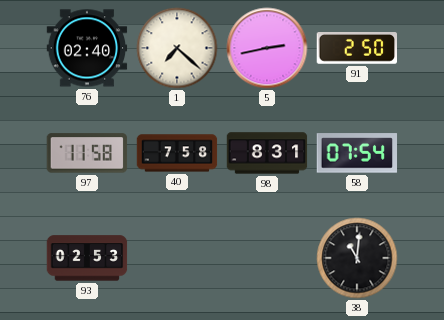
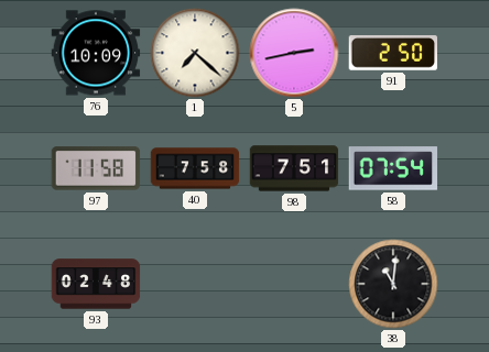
76: 02:40 -> 10:09 (96, 53)
98: 8:31 -> 7:51 (294, 168)
93: 02:53 -> 02:48 (96, 284)
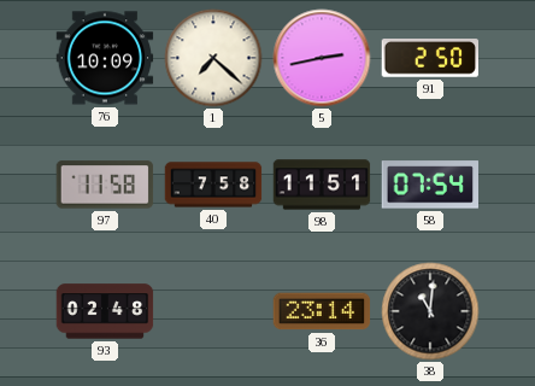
98: 7:51 -> 11:51 (322, 185)
36: none -> 23:14 (322, 311)
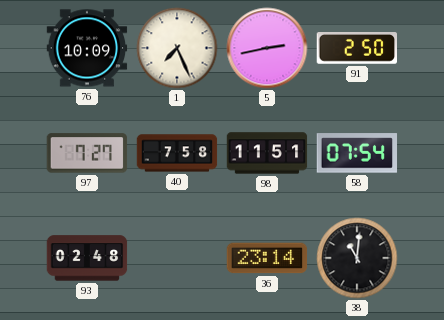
1: 7:22 -> 7:26 (177, 48)
97: 11:58 -> 7:27 (87, 153)
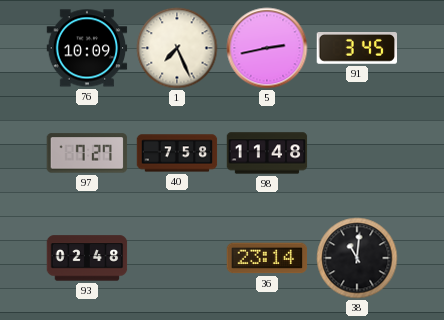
91: 2:50 -> 3:45 (357, 49)
98: 11:51 -> 11:48 (267, 153)
58: 07:54 -> none (357, 153)
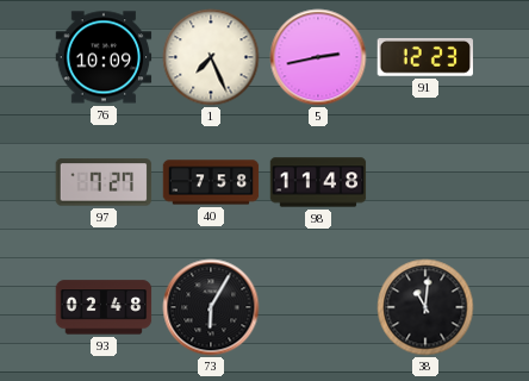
91: 3:45 -> 12:23 (425, 58)
73: none -> 6:05 (211, 307)
36: 23:14 -> none (267, 258)
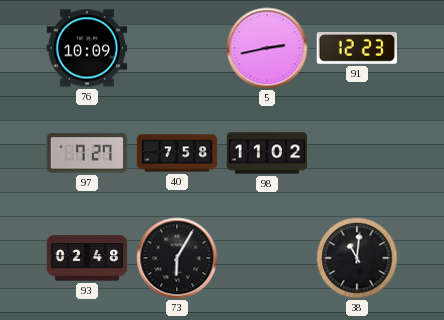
1: 7:26 -> none (211, 57)
98: 11:48 -> 11:02 (267, 153)
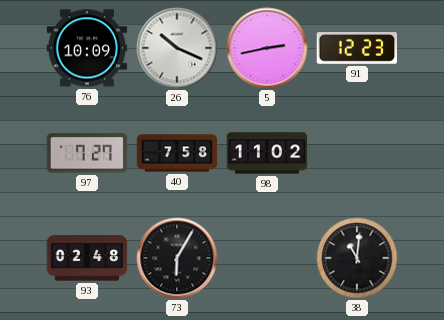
26: none -> 10:19 (177, 48)
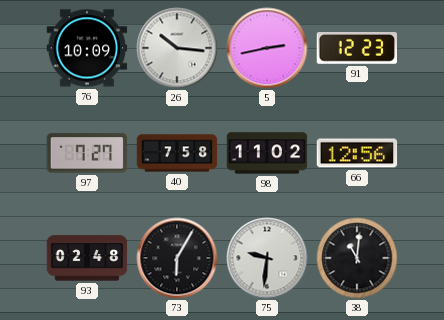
26: 10:19 -> 10:16 (177, 48)
66: none -> 12:56 (357, 153)
75: none -> 9:31 (267, 258)
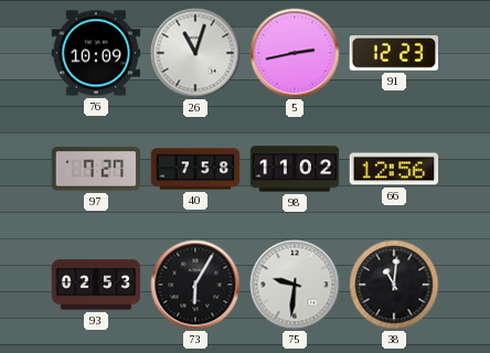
26: 10:16 -> 11:03 (195, 53)
93: 02:48 -> 02:53 (96, 285)
